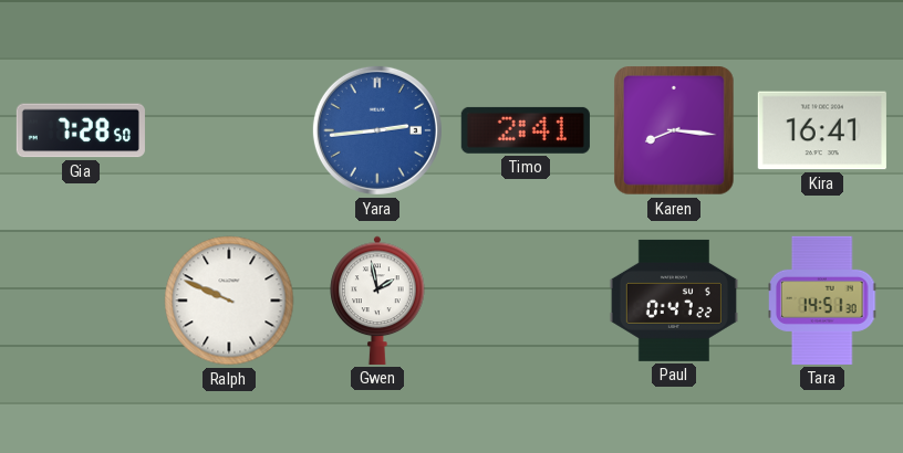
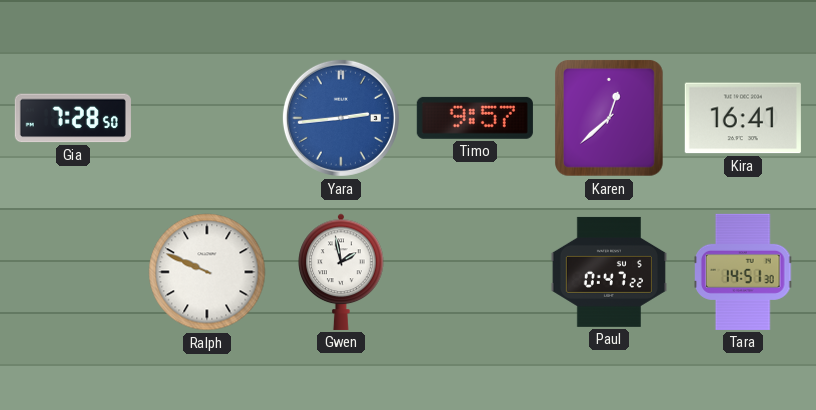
Timo: 2:41 -> 9:57 (475, 118)
Karen: 8:16 -> 12:38 (609, 118)
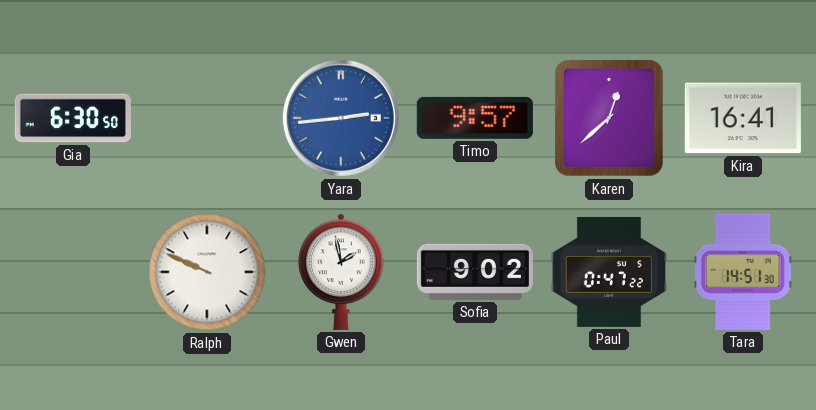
Gia: 7:28 -> 6:30 (73, 118)
Sofia: none -> 9:02 (475, 272)
